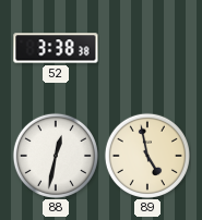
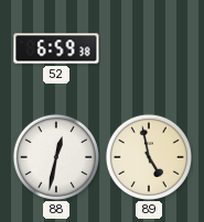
52: 3:38 -> 6:59 (56, 48)
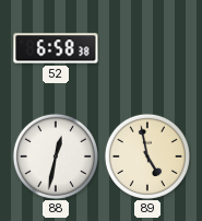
52: 6:59 -> 6:58 (56, 48)
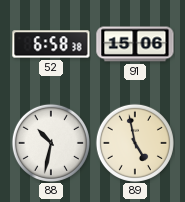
91: none -> 15:06 (135, 44)
88: 12:32 -> 10:32 (51, 143)
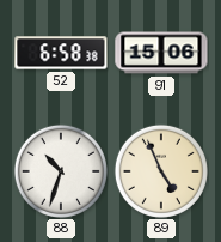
88: 10:32 -> 10:33 (61, 171)
89: 4:58 -> 4:56 (161, 171)
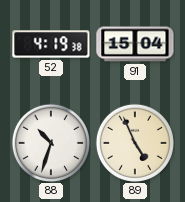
52: 6:58 -> 4:19 (51, 44)
91: 15:06 -> 15:04 (135, 44)
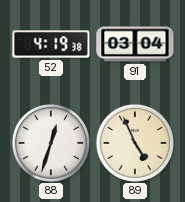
91: 15:04 -> 03:04 (135, 44)
88: 10:33 -> 12:33 (51, 143)
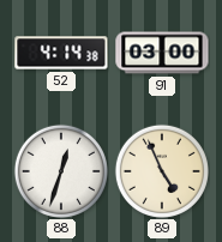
52: 4:19 -> 4:14 (61, 53)
91: 03:04 -> 03:00 (162, 53)
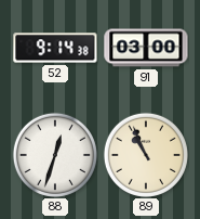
52: 4:14 -> 9:14 (55, 48)
89: 4:56 -> 10:56 (146, 155)
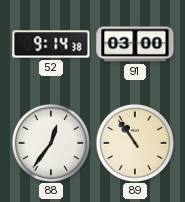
88: 12:33 -> 12:36 (51, 143)
89: 10:56 -> 10:54 (135, 143)
